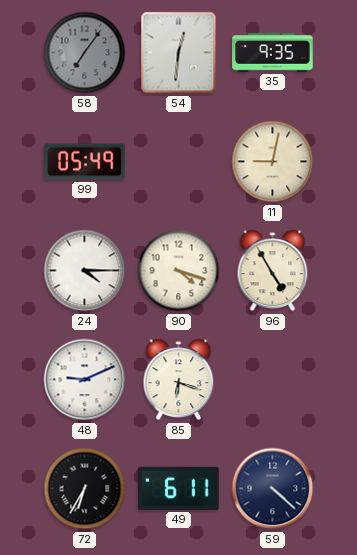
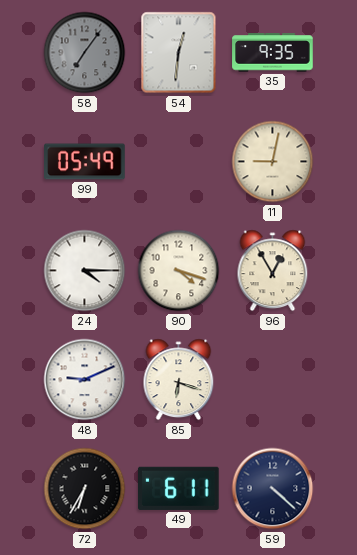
96: 4:55 -> 12:55 (273, 271)
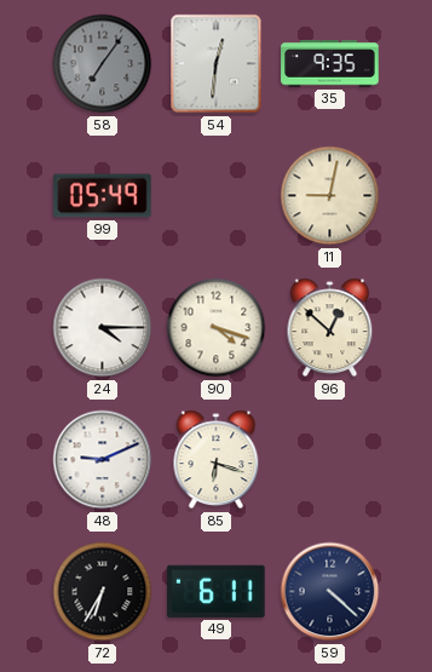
96: 12:55 -> 12:52 (330, 328)
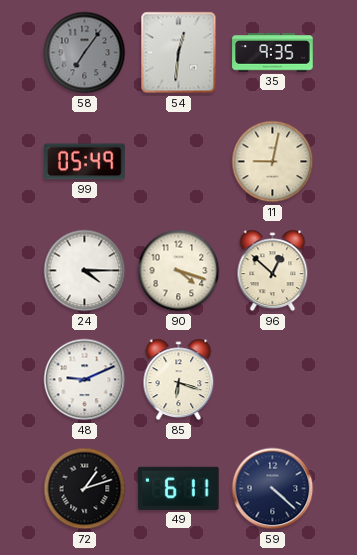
72: 6:35 -> 1:12 (85, 489)
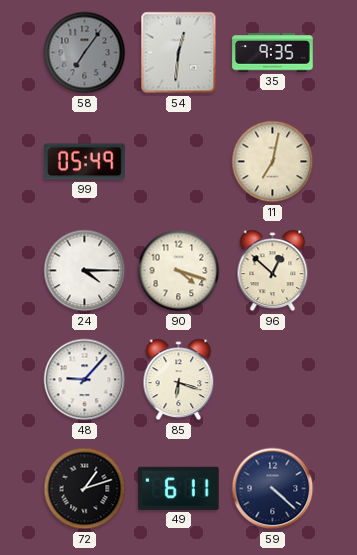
11: 9:02 -> 7:02 (273, 162)
48: 9:11 -> 9:07 (85, 380)
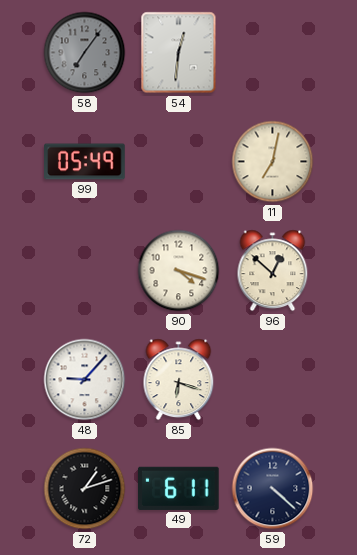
35: 9:35 -> none (273, 53)
24: 4:15 -> none (85, 271)
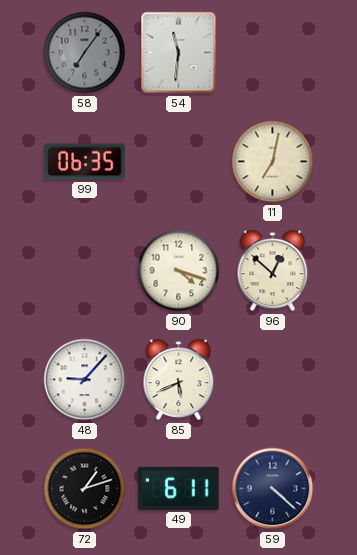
54: 12:31 -> 11:31 (179, 53)
99: 05:49 -> 06:35 (85, 162)
85: 6:18 -> 5:41 (179, 380)
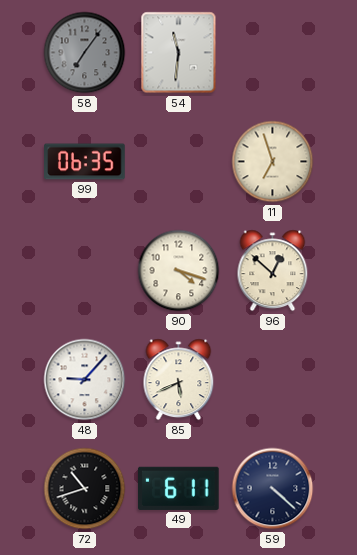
11: 7:02 -> 6:57 (273, 162)
72: 1:12 -> 10:42 (85, 489)
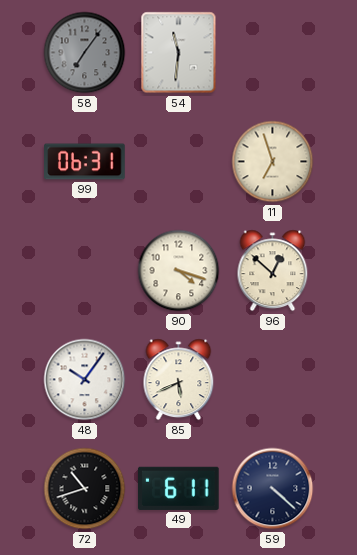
99: 06:35 -> 06:31 (85, 162)
48: 9:07 -> 10:06 (85, 380)
